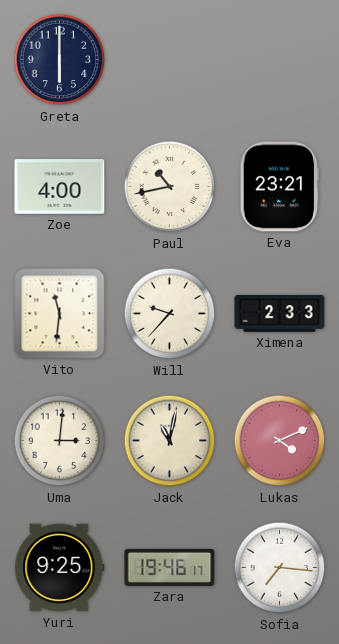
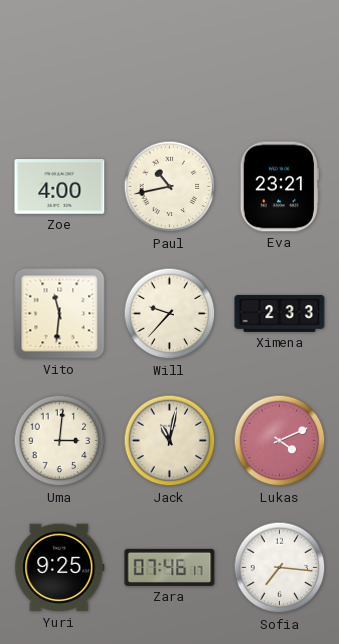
Greta: 6:00 -> none (60, 60)
Zara: 19:46 -> 07:46 (170, 567)
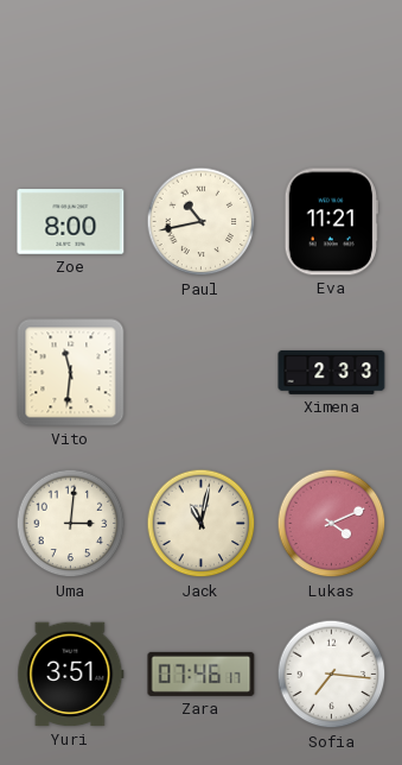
Zoe: 4:00 -> 8:00 (71, 222)
Eva: 23:21 -> 11:21 (331, 222)
Will: 9:37 -> none (170, 314)
Yuri: 9:25 -> 3:51 (71, 675)
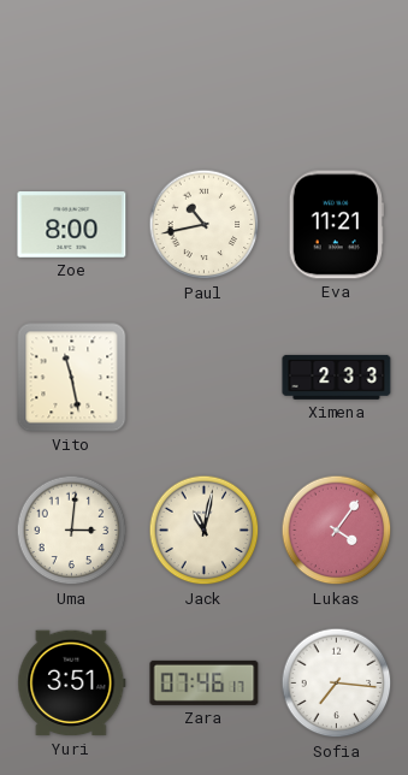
Vito: 11:31 -> 11:28 (72, 378)
Lukas: 4:11 -> 4:06 (337, 531)
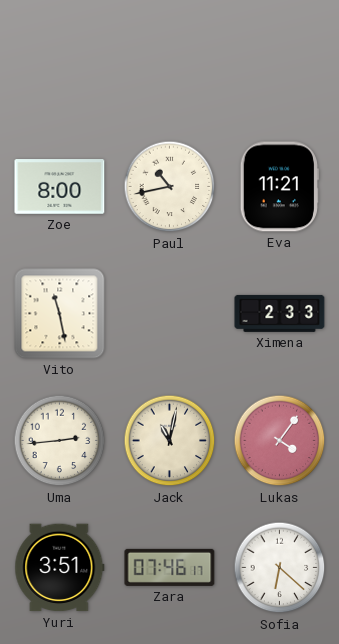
Uma: 3:01 -> 2:44 (60, 441)
Sofia: 7:16 -> 6:22 (280, 568)
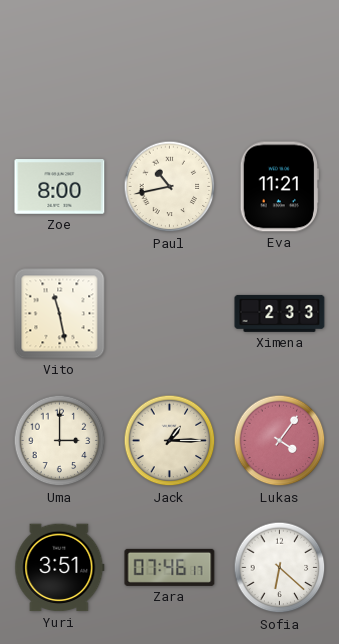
Uma: 2:44 -> 3:00 (60, 441)
Jack: 11:02 -> 1:15 (170, 441)
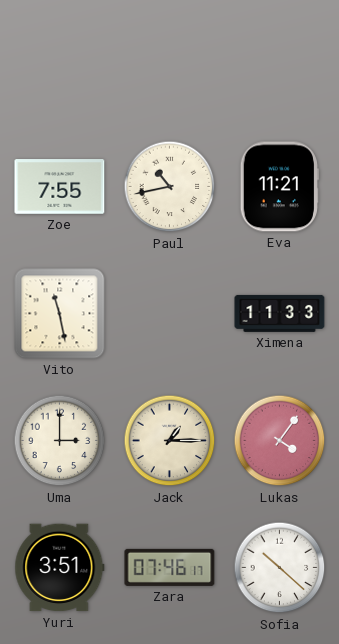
Zoe: 8:00 -> 7:55 (60, 187)
Ximena: 2:33 -> 11:33 (280, 313)
Sofia: 6:22 -> 10:22 (280, 568)
